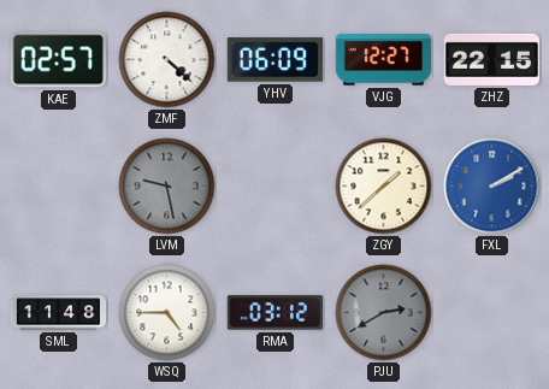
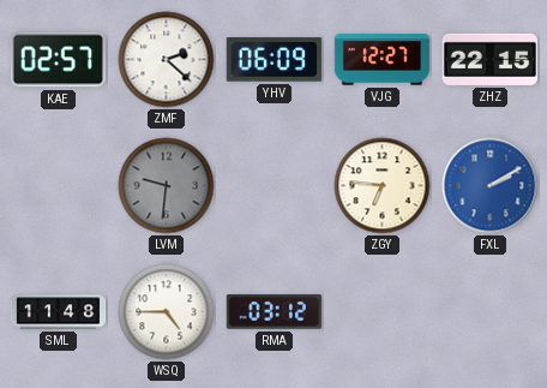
ZMF: 4:22 -> 2:22 (167, 60)
LVM: 9:28 -> 9:31 (167, 186)
ZGY: 1:38 -> 6:46 (383, 186)
PJU: 2:40 -> none (384, 313)
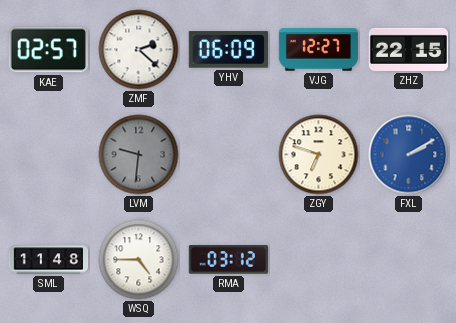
ZGY: 6:46 -> 6:48 (319, 155)
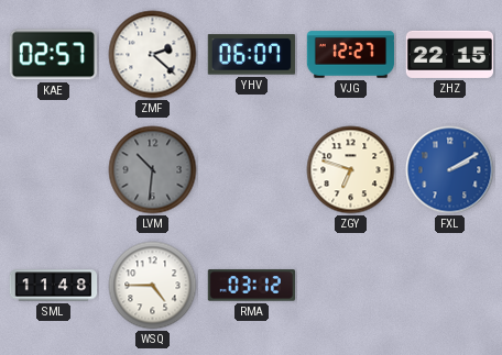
YHV: 06:09 -> 06:07 (251, 55)
LVM: 9:31 -> 10:31 (153, 170)
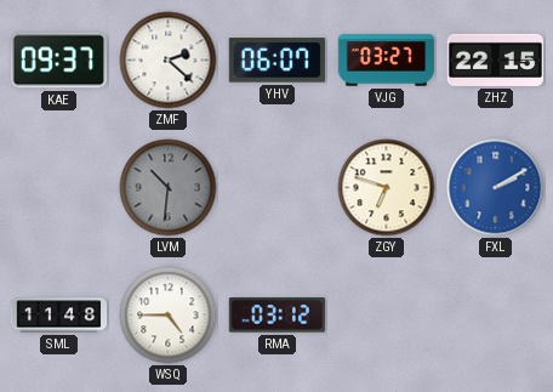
KAE: 02:57 -> 09:37 (58, 61)
VJG: 12:27 -> 03:27 (387, 61)
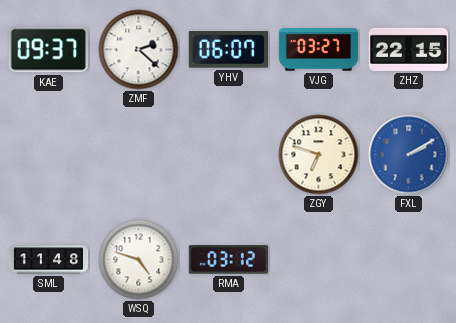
LVM: 10:31 -> none (169, 188)
WSQ: 4:45 -> 4:48 (139, 260)
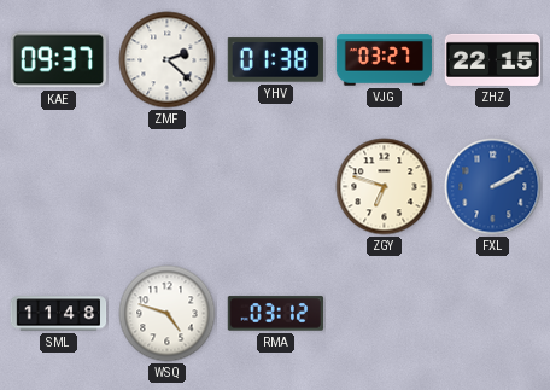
YHV: 06:07 -> 01:38 (275, 60)
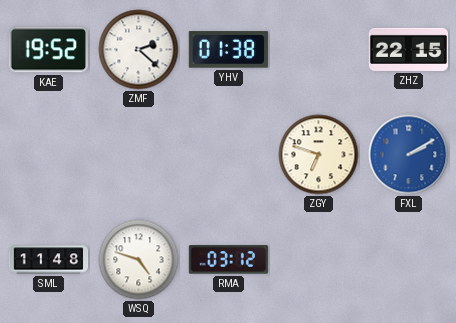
KAE: 09:37 -> 19:52 (48, 50)
VJG: 03:27 -> none (385, 60)
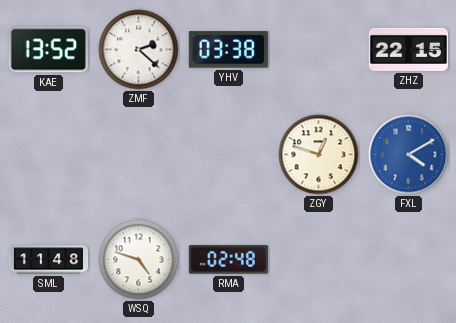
KAE: 19:52 -> 13:52 (48, 50)
YHV: 01:38 -> 03:38 (228, 50)
ZGY: 6:48 -> 12:48 (319, 155)
FXL: 2:10 -> 4:10 (409, 155)
RMA: 03:12 -> 02:48 (228, 260)
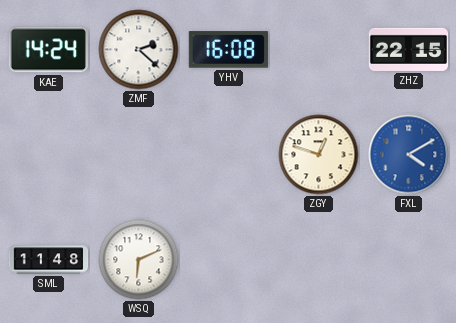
KAE: 13:52 -> 14:24 (48, 50)
YHV: 03:38 -> 16:08 (228, 50)
WSQ: 4:48 -> 6:11 (139, 260)
RMA: 02:48 -> none (228, 260)
